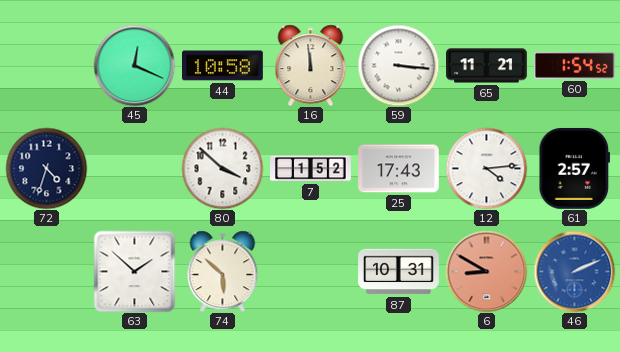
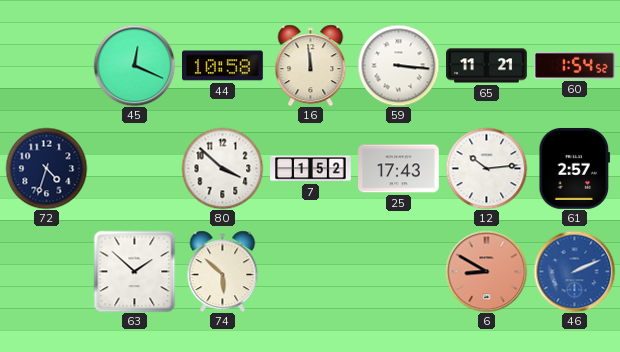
12: 4:14 -> 10:14 (486, 168)
87: 10:31 -> none (399, 272)
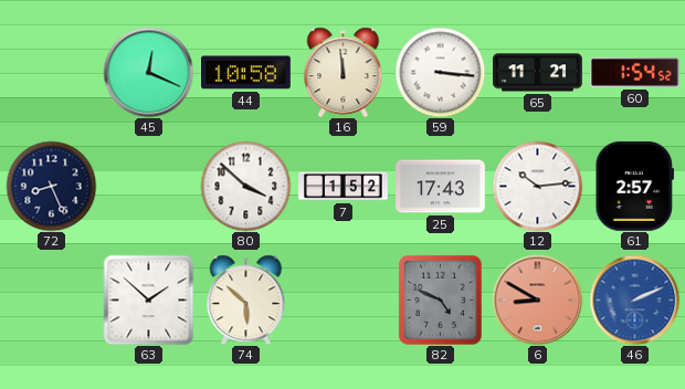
72: 4:33 -> 8:26 (51, 186)
82: none -> 4:49 (440, 299)
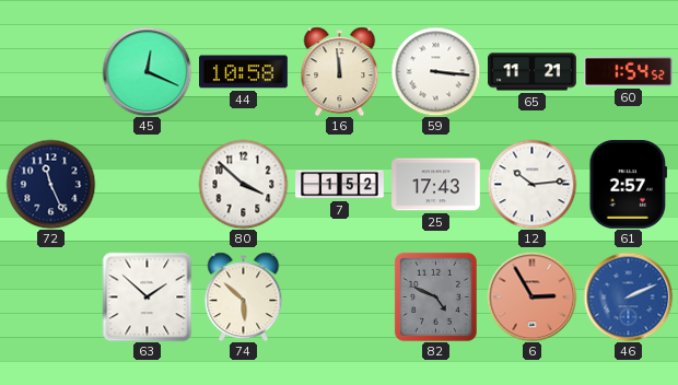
72: 8:26 -> 11:26 (50, 184)
6: 8:50 -> 2:55 (531, 296)
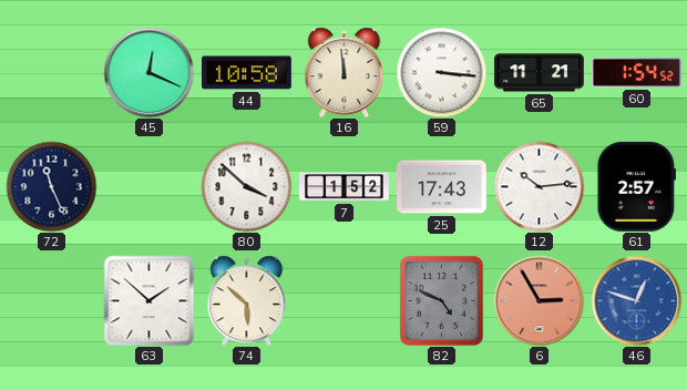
46: 2:11 -> 12:48 (636, 300)
